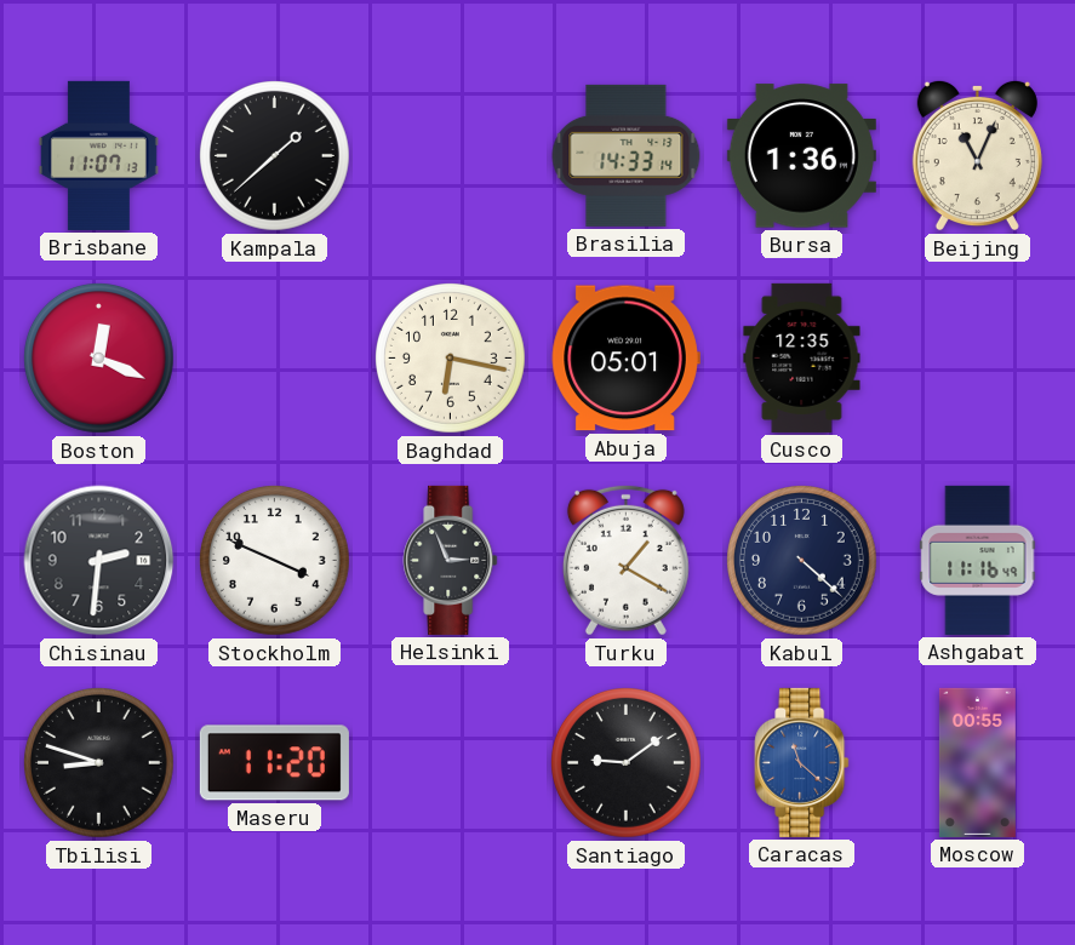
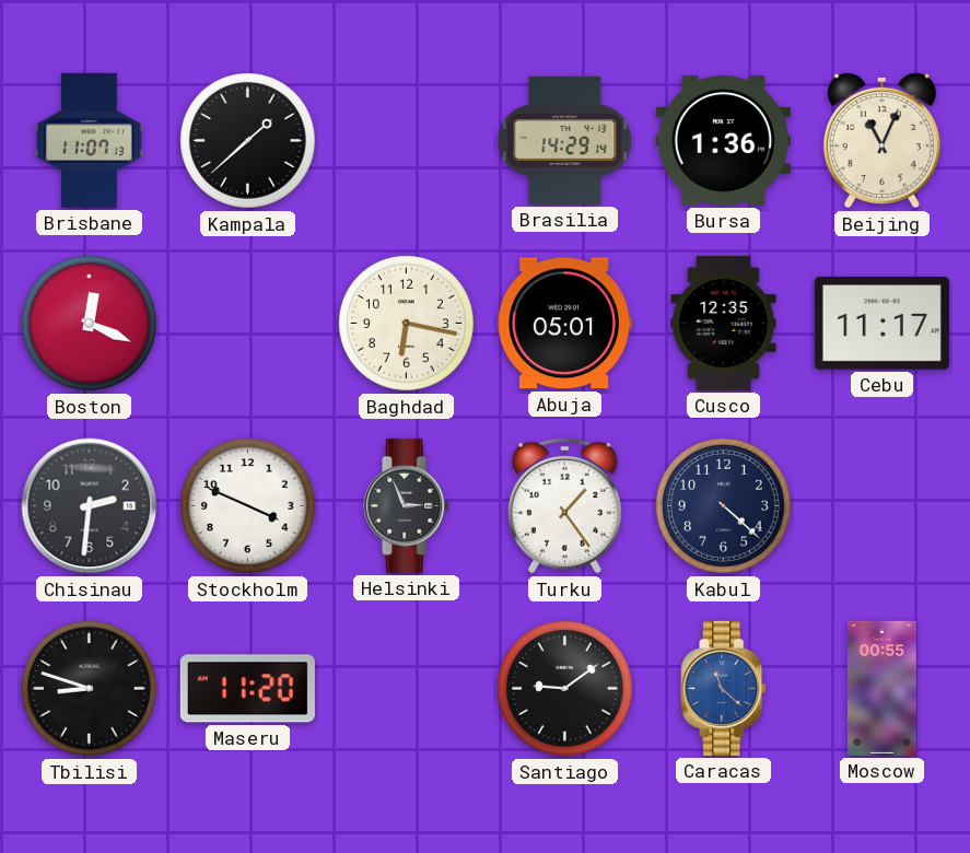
Brasilia: 14:33 -> 14:29 (565, 140)
Cebu: none -> 11:17 (881, 323)
Turku: 1:20 -> 1:24 (564, 505)
Ashgabat: 11:16 -> none (978, 560)
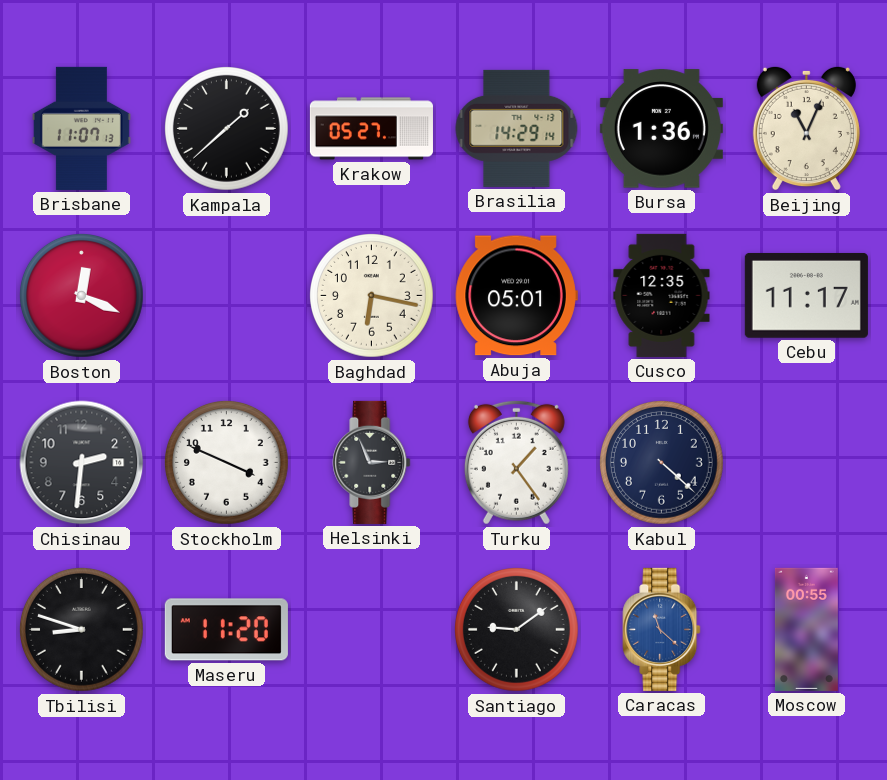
Krakow: none -> 05:27 (371, 129)
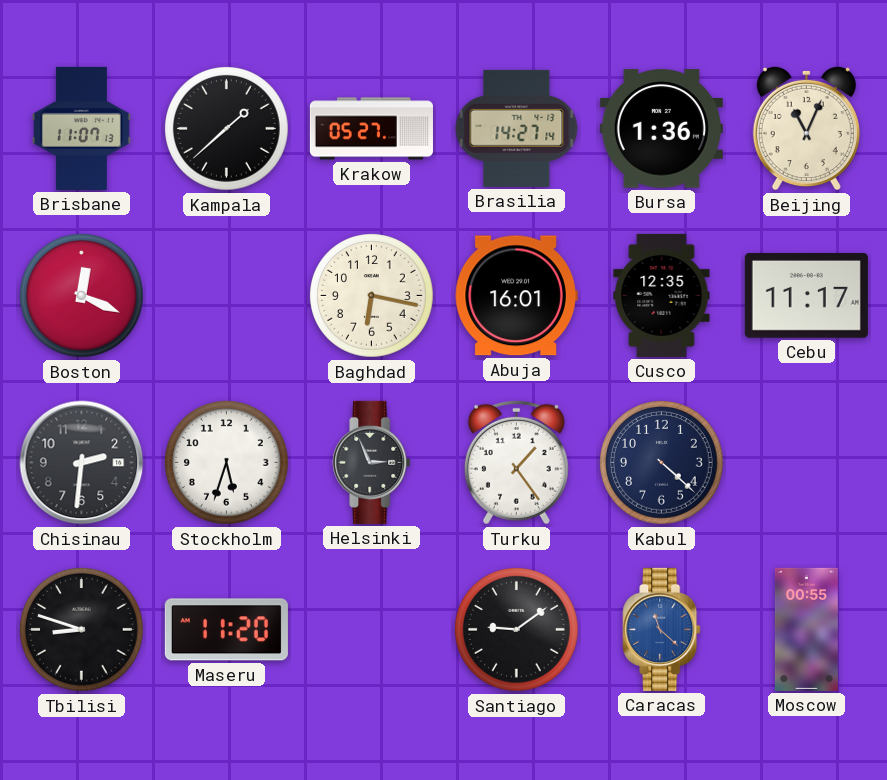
Brasilia: 14:29 -> 14:27 (517, 128)
Abuja: 05:01 -> 16:01 (516, 296)
Stockholm: 3:49 -> 5:33 (227, 463)
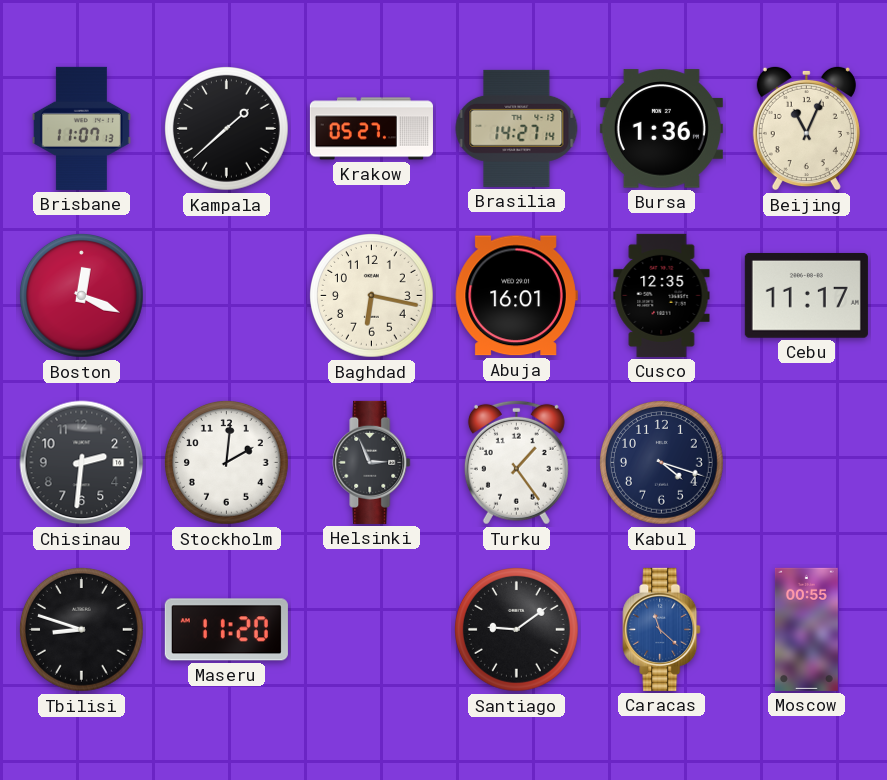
Stockholm: 5:33 -> 2:01 (227, 463)
Kabul: 4:22 -> 4:18 (662, 463)
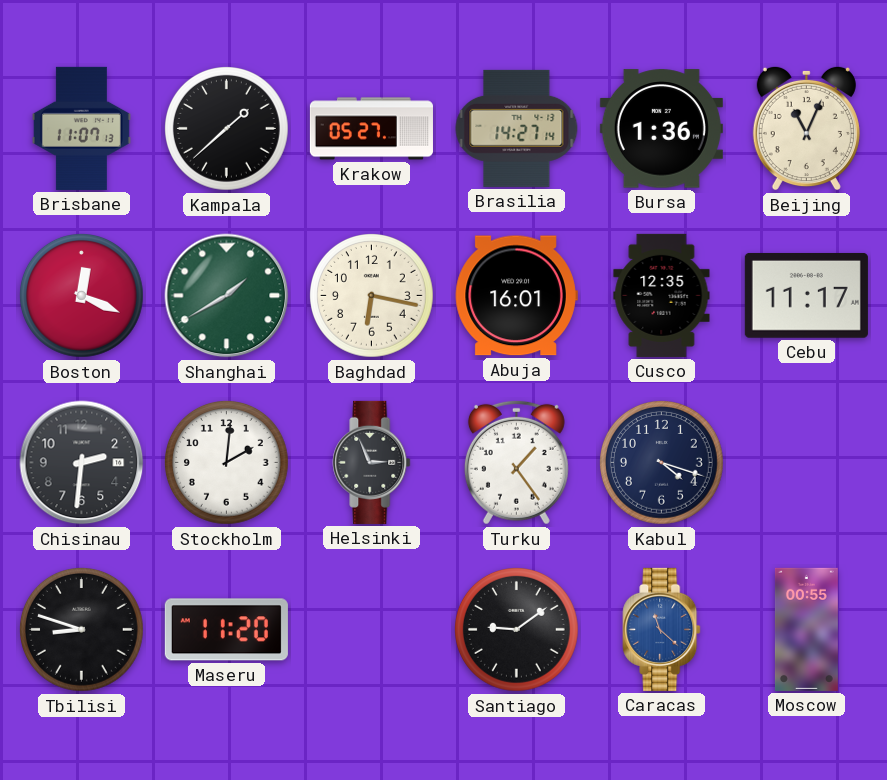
Shanghai: none -> 1:40 (227, 296)
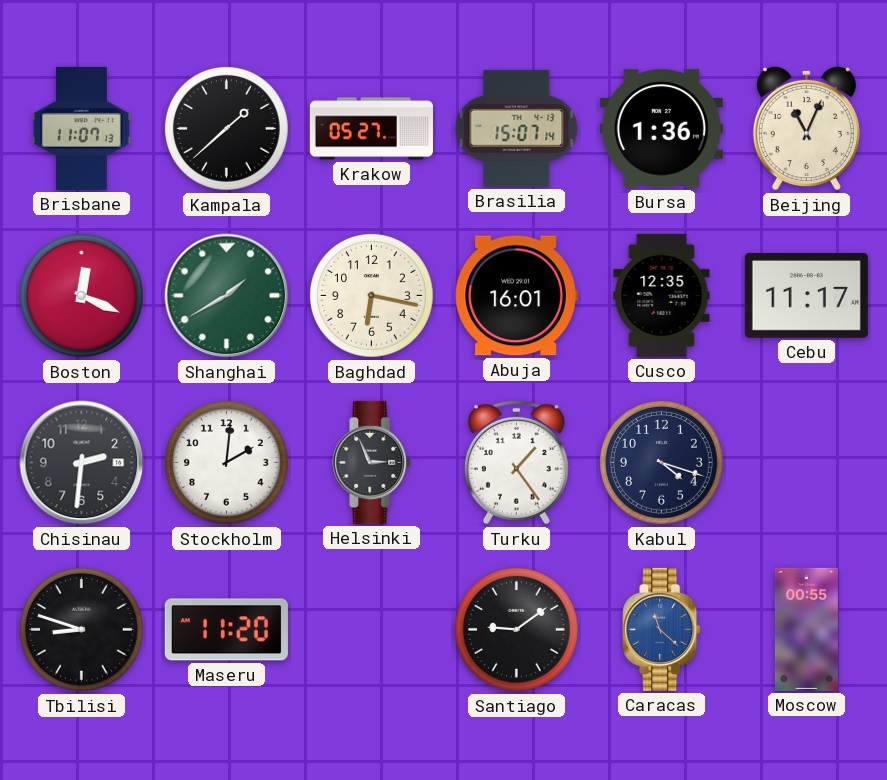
Brasilia: 14:27 -> 15:07 (517, 128)
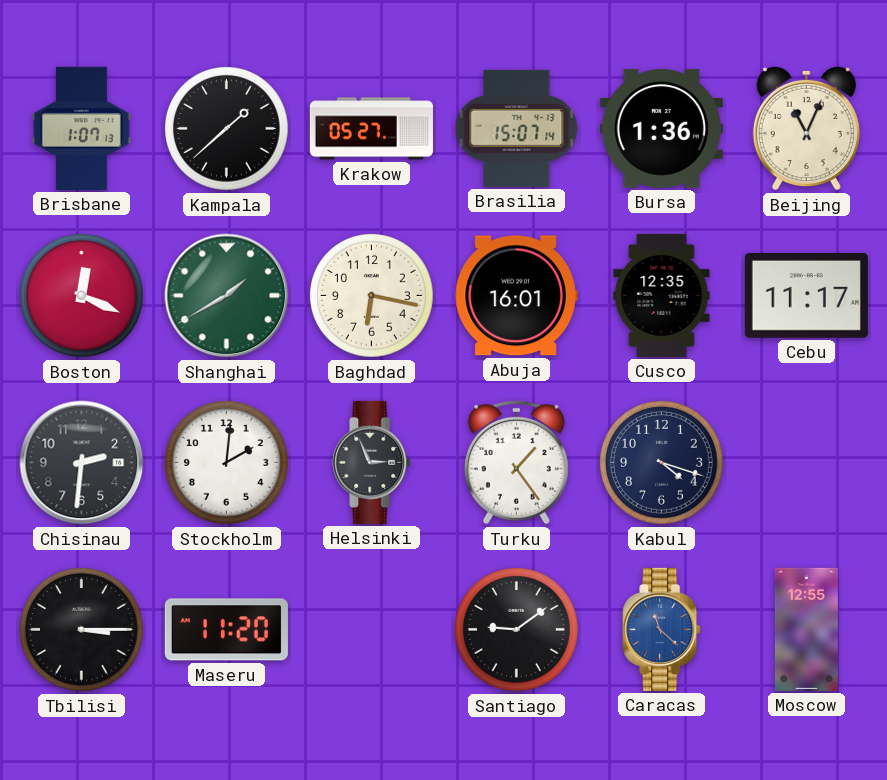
Brisbane: 11:07 -> 1:07 (81, 128)
Tbilisi: 8:48 -> 3:15 (82, 630)
Moscow: 00:55 -> 12:55 (806, 629)
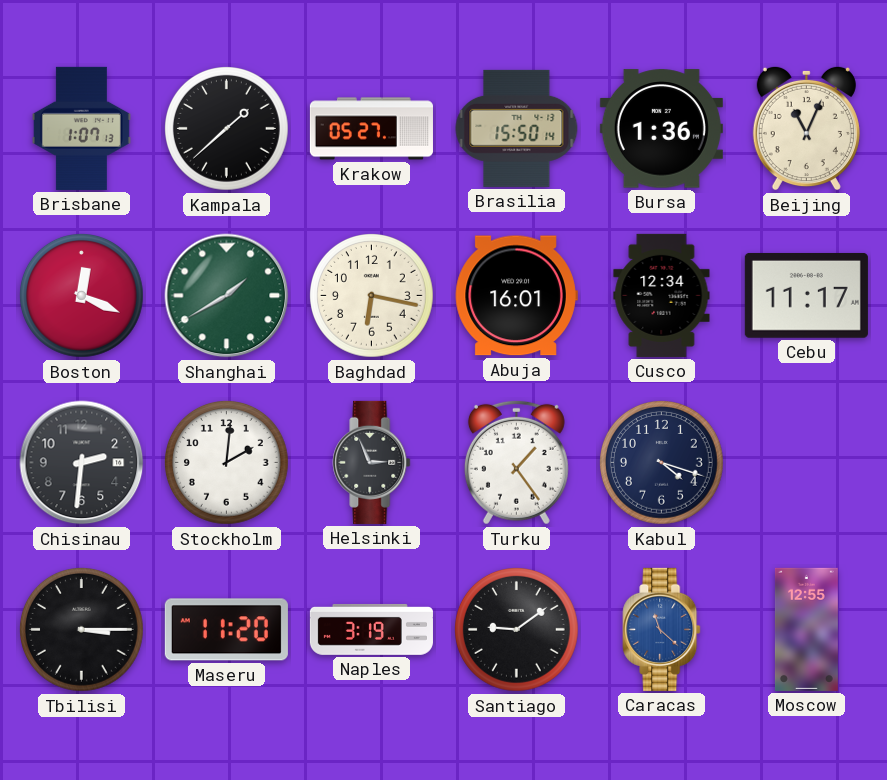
Brasilia: 15:07 -> 15:50 (517, 128)
Cusco: 12:35 -> 12:34 (662, 295)
Naples: none -> 3:19 (371, 630)
